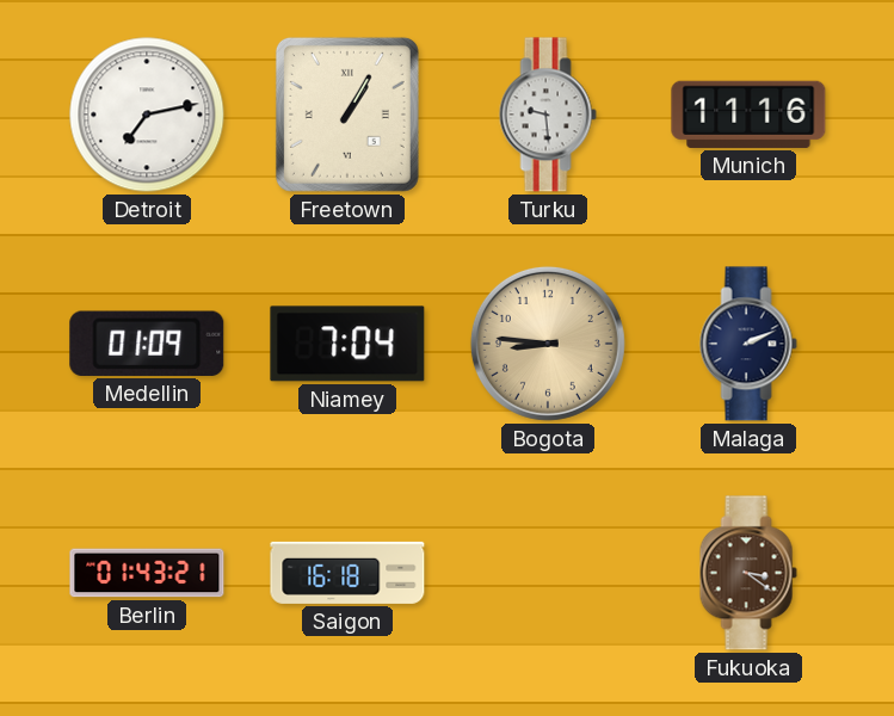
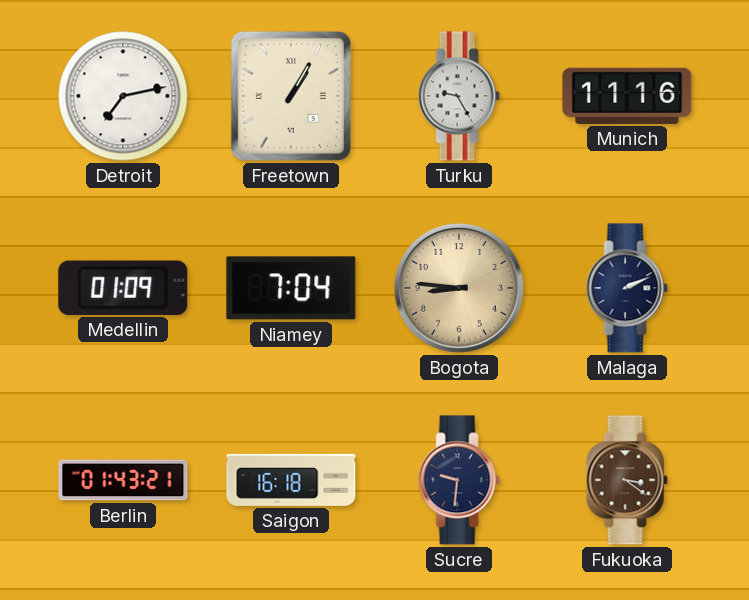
Turku: 9:29 -> 9:25 (459, 96)
Sucre: none -> 9:31 (459, 480)
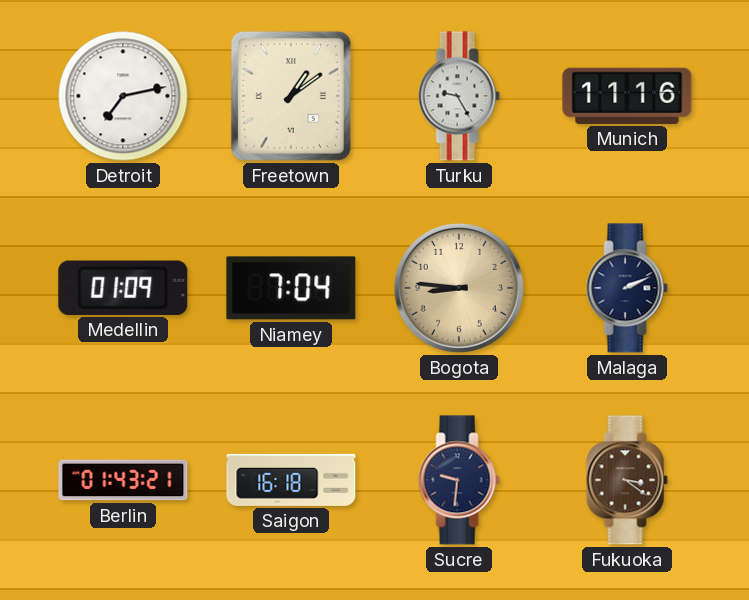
Freetown: 1:05 -> 1:09 (291, 96)
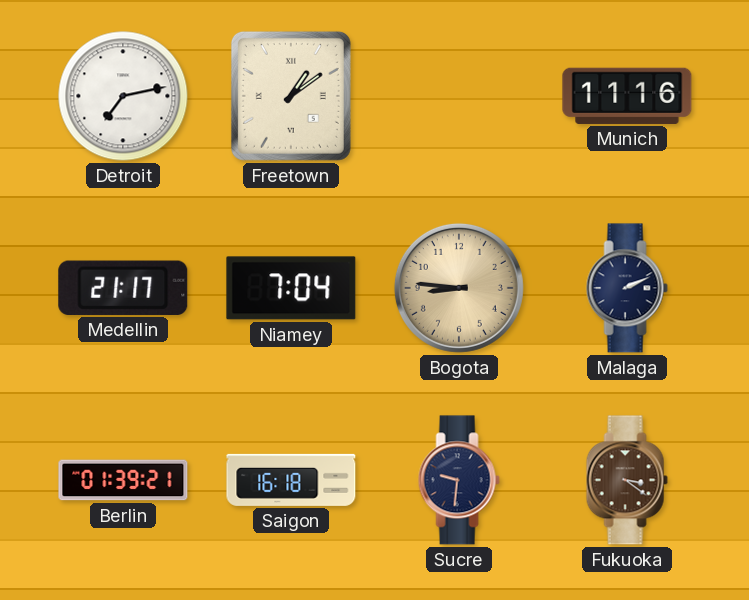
Turku: 9:25 -> none (459, 96)
Medellin: 01:09 -> 21:17 (123, 288)
Berlin: 01:43 -> 01:39 (123, 480)
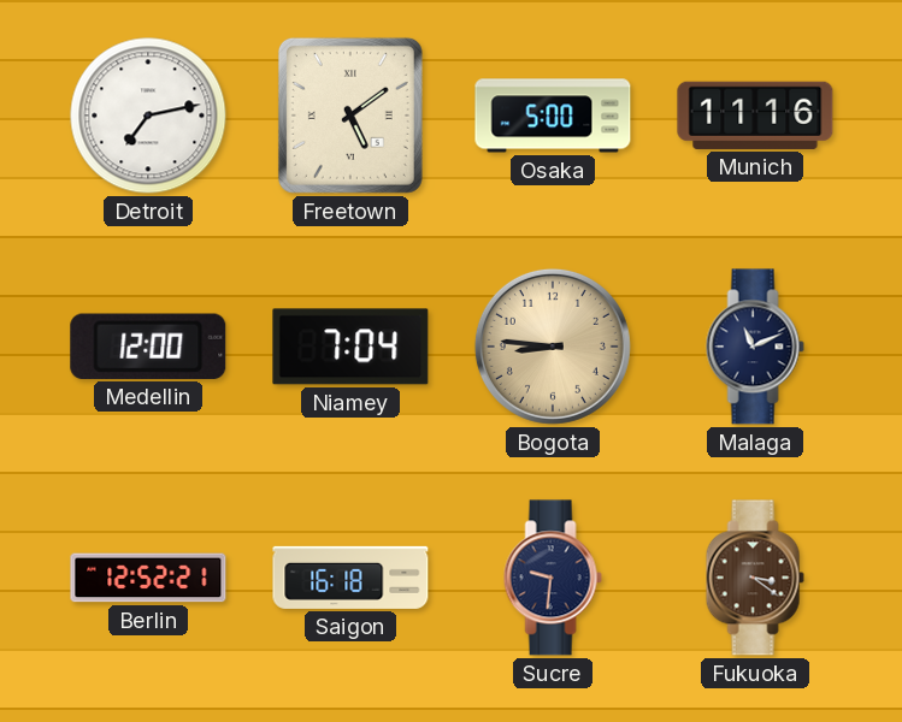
Freetown: 1:09 -> 5:09 (350, 116)
Osaka: none -> 5:00 (553, 116)
Medellin: 21:17 -> 12:00 (148, 347)
Malaga: 2:11 -> 11:11 (755, 347)
Berlin: 01:39 -> 12:52 (148, 578)
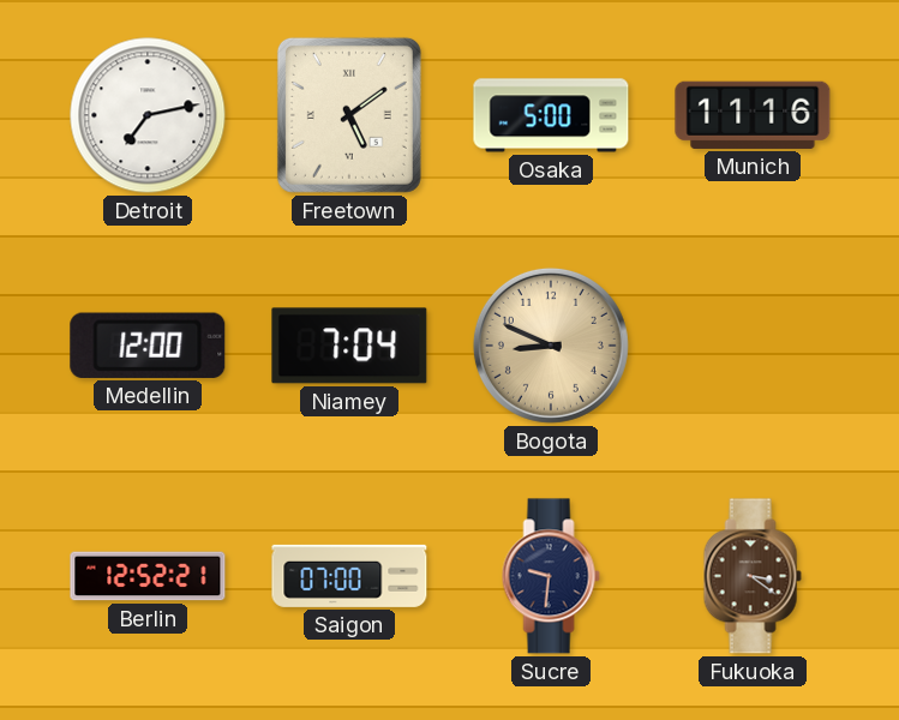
Bogota: 8:46 -> 8:49 (551, 346)
Malaga: 11:11 -> none (755, 347)
Saigon: 16:18 -> 07:00 (349, 576)
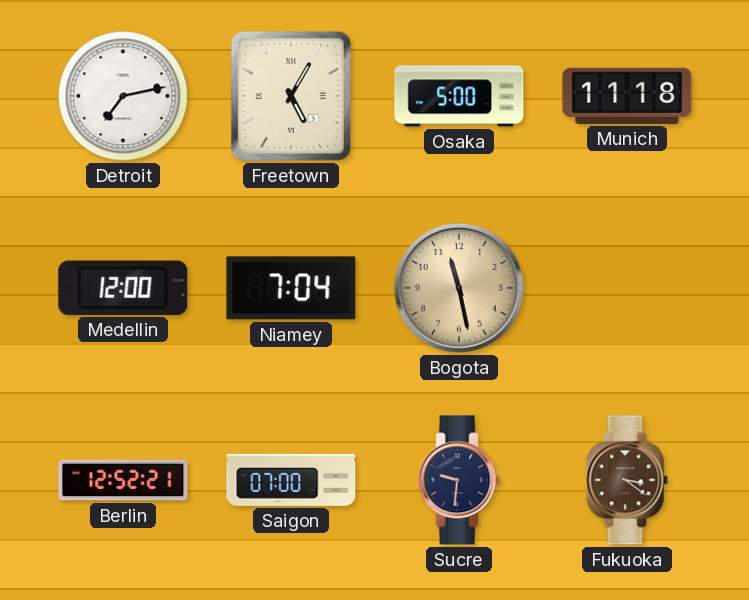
Freetown: 5:09 -> 5:05 (291, 96)
Munich: 11:16 -> 11:18 (627, 96)
Bogota: 8:49 -> 11:28 (459, 288)
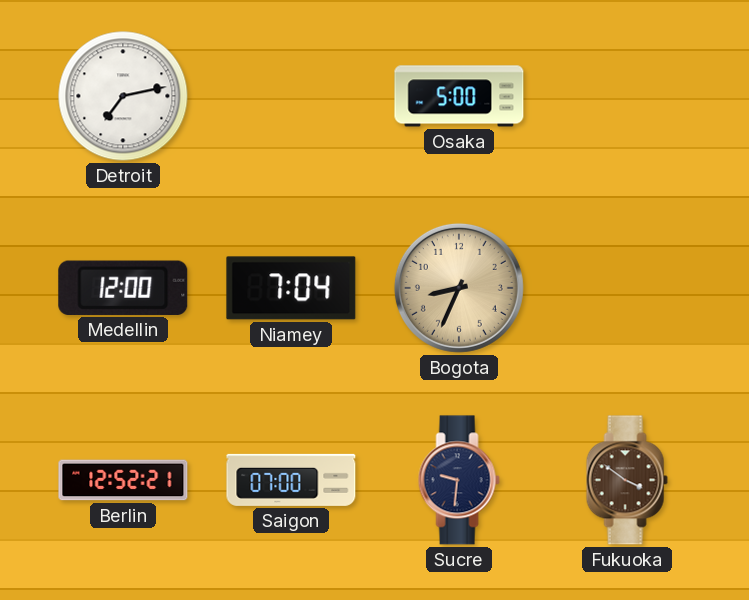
Freetown: 5:05 -> none (291, 96)
Munich: 11:18 -> none (627, 96)
Bogota: 11:28 -> 8:34 (459, 288)
Fukuoka: 3:21 -> 3:51 (627, 480)
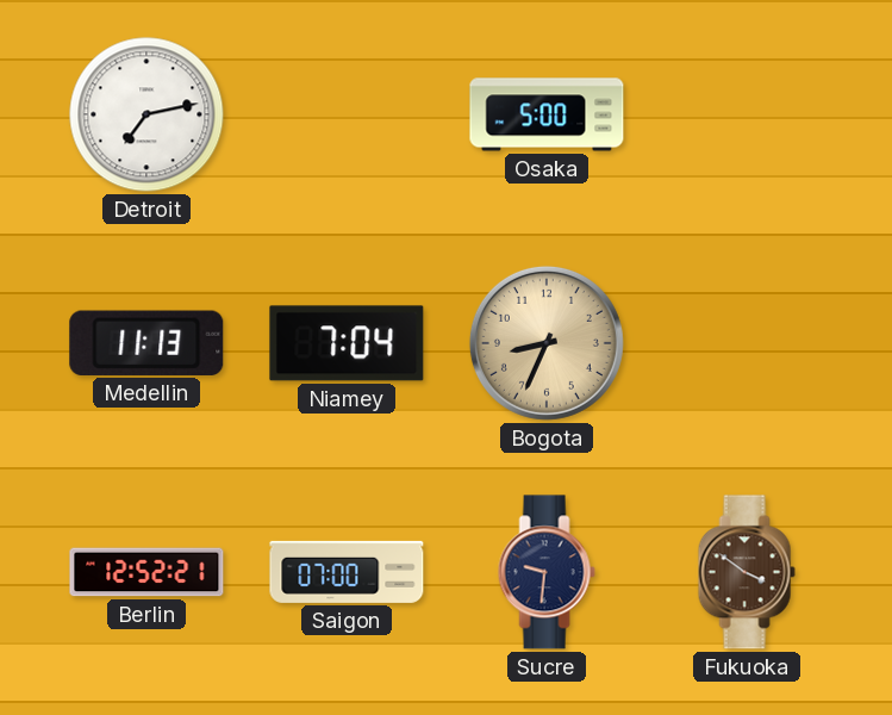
Medellin: 12:00 -> 11:13 (146, 343)
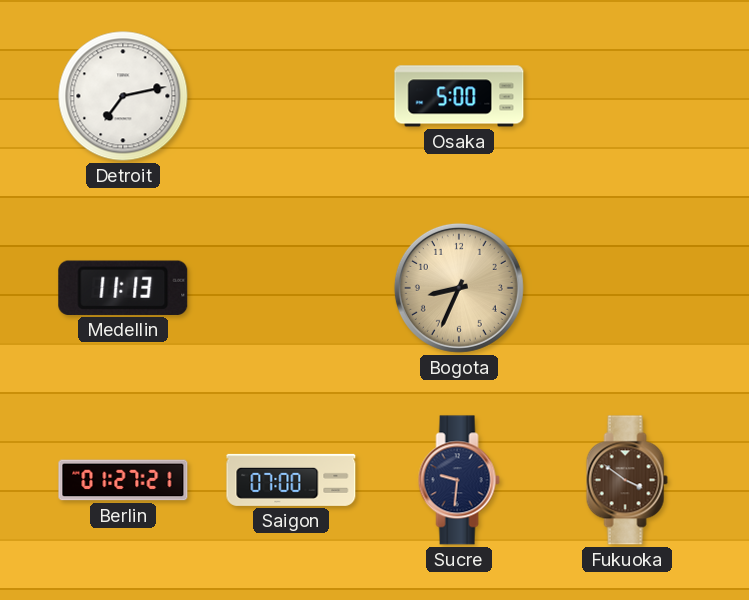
Niamey: 7:04 -> none (347, 343)
Berlin: 12:52 -> 01:27 (123, 480)
